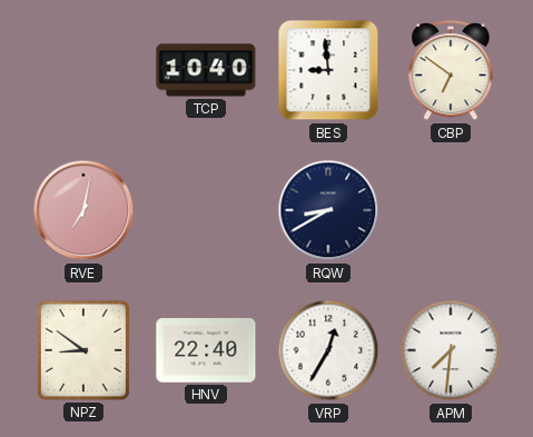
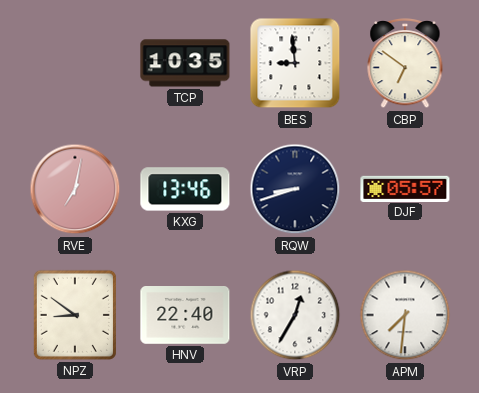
TCP: 10:40 -> 10:35 (185, 63)
KXG: none -> 13:46 (185, 189)
RQW: 8:40 -> 8:42 (295, 189)
DJF: none -> 05:57 (405, 188)
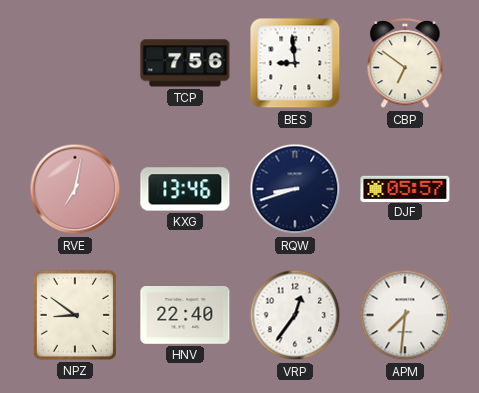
TCP: 10:35 -> 7:56 (185, 63)
VRP: 12:35 -> 12:36 (295, 315)
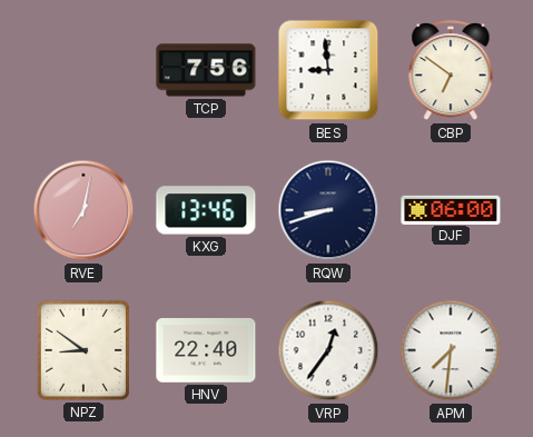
DJF: 05:57 -> 06:00 (451, 209)
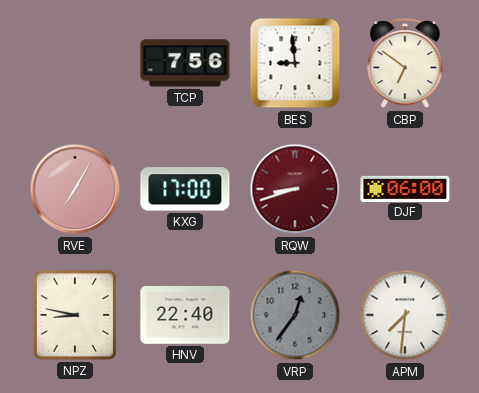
RVE: 7:02 -> 7:05 (75, 189)
KXG: 13:46 -> 17:00 (185, 189)
RQW dial: navy -> burgundy (295, 189)
NPZ: 8:51 -> 8:47 (75, 315)
VRP dial: white -> grey (295, 315)
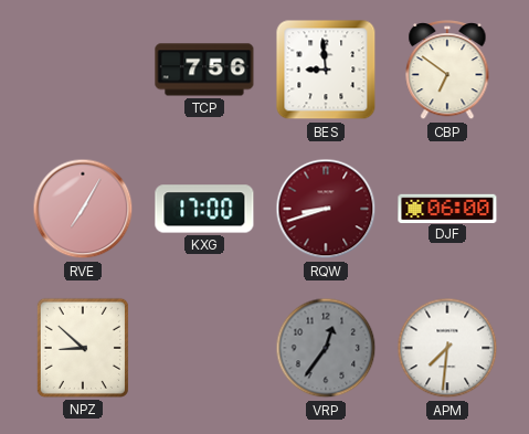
NPZ: 8:47 -> 8:52 (83, 348)
HNV: 22:40 -> none (185, 316)
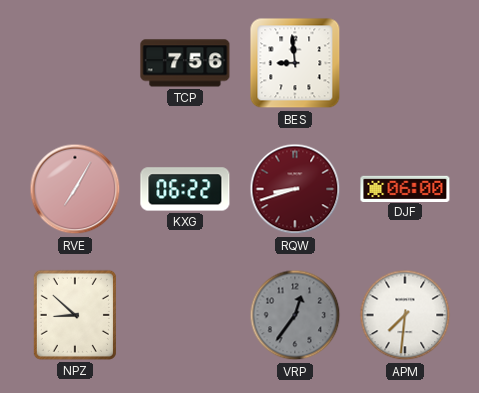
CBP: 6:51 -> none (447, 71)
KXG: 17:00 -> 06:22 (185, 189)
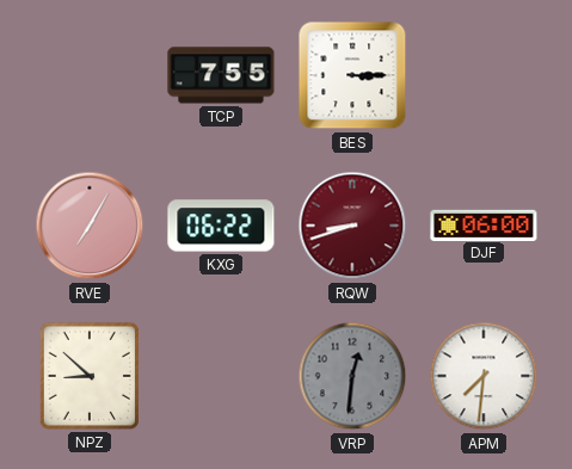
TCP: 7:56 -> 7:55 (221, 75)
BES: 8:59 -> 3:15 (352, 75)
VRP: 12:36 -> 12:31 (352, 376)
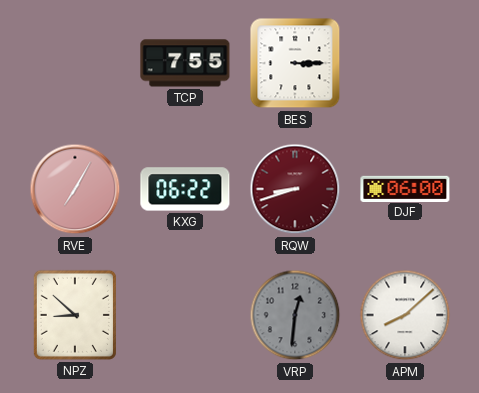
APM: 7:31 -> 8:08 (405, 315)
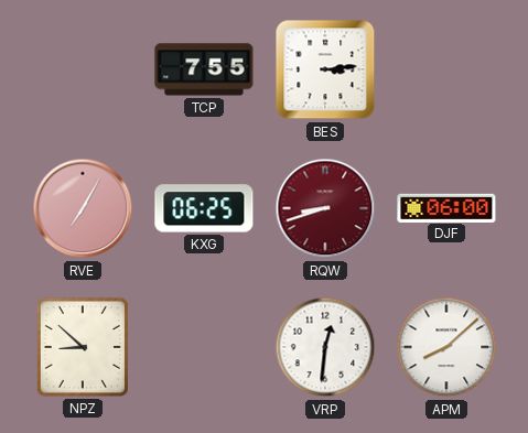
BES: 3:15 -> 3:14 (325, 69)
KXG: 06:22 -> 06:25 (204, 208)
VRP dial: grey -> white (325, 347)
